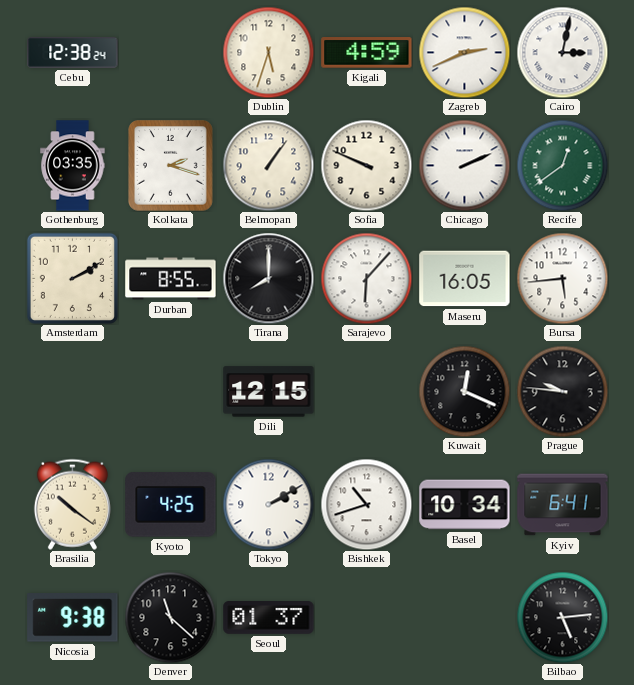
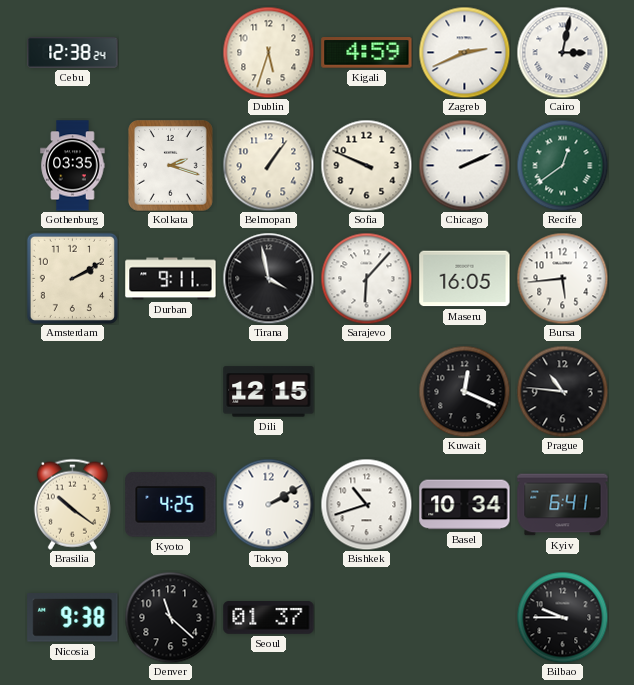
Durban: 8:55 -> 9:11 (171, 279)
Tirana: 8:00 -> 3:58 (268, 278)
Prague: 9:46 -> 10:46 (562, 391)
Bilbao: 5:14 -> 9:45 (562, 617)
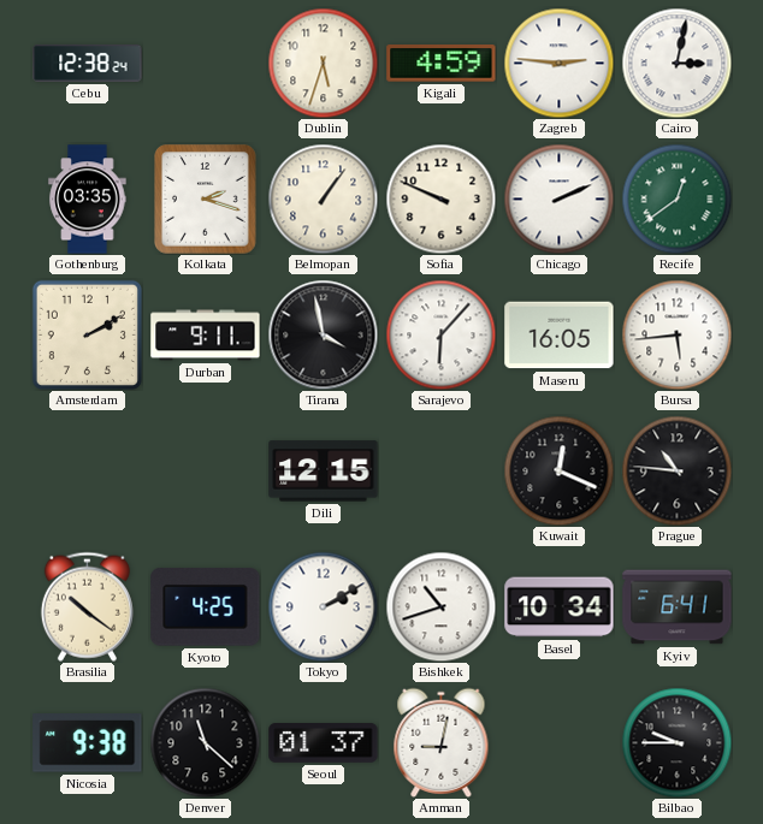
Zagreb: 2:41 -> 2:46 (558, 63)
Amman: none -> 9:02 (442, 742)
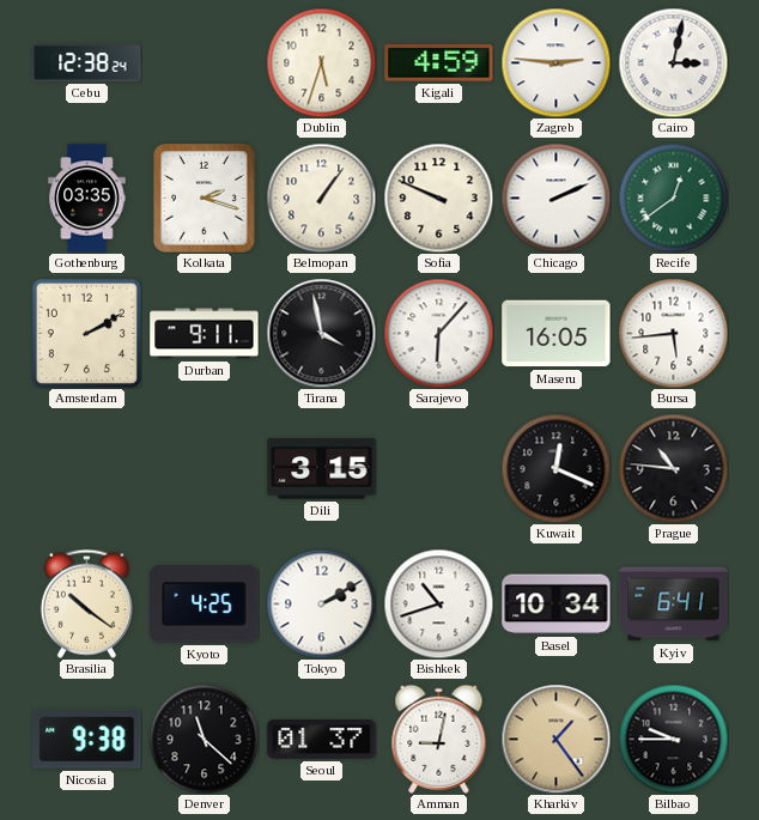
Dili: 12:15 -> 3:15 (322, 469)
Kharkiv: none -> 1:24 (555, 739)
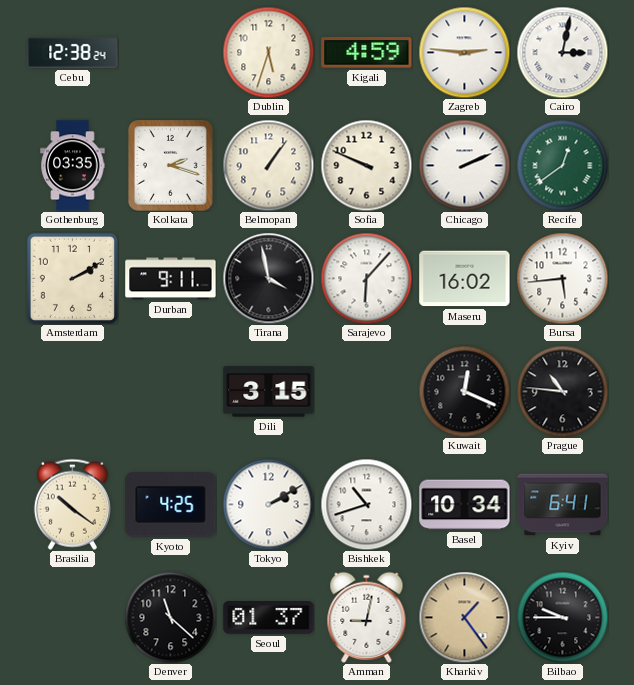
Maseru: 16:05 -> 16:02 (465, 279)
Nicosia: 9:38 -> none (87, 740)
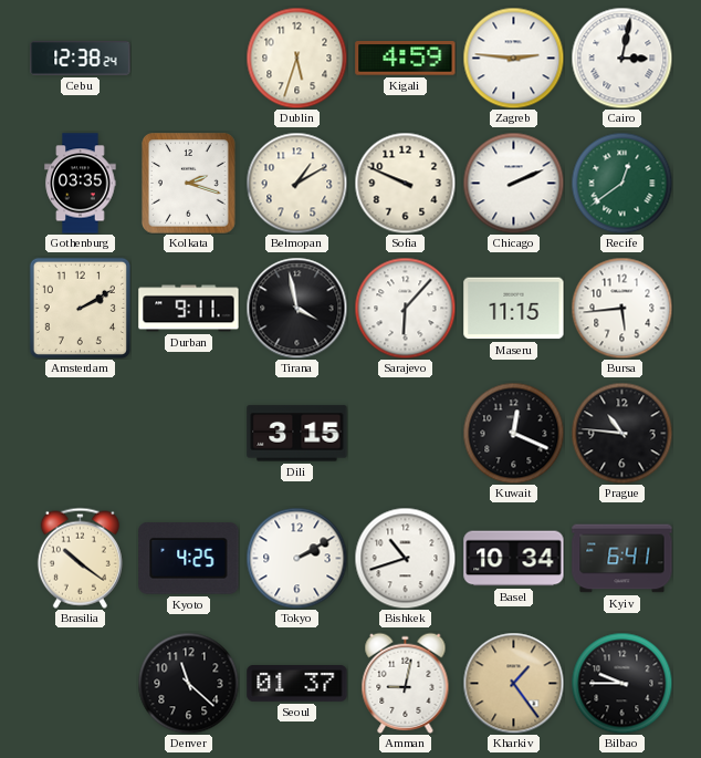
Belmopan: 1:06 -> 1:10 (296, 183)
Maseru: 16:02 -> 11:15 (514, 309)
